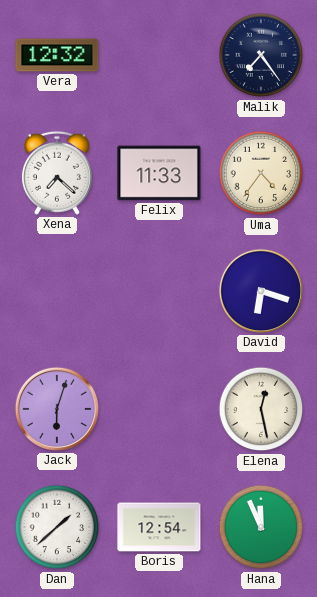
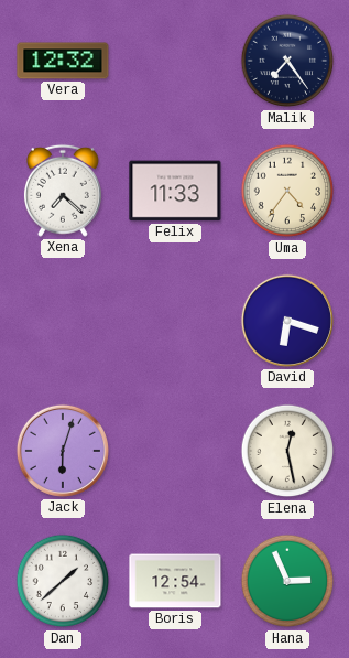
Hana: 11:56 -> 2:56 (287, 581)
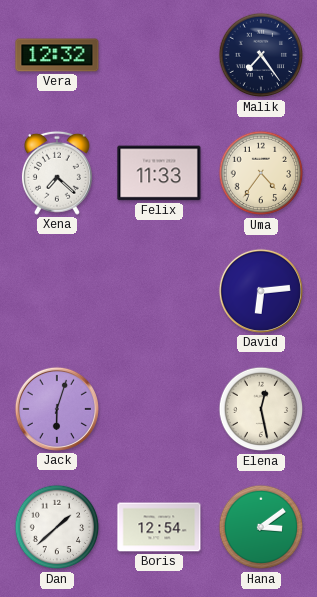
David: 6:18 -> 6:14 (261, 291)
Hana: 2:56 -> 3:09 (261, 527)
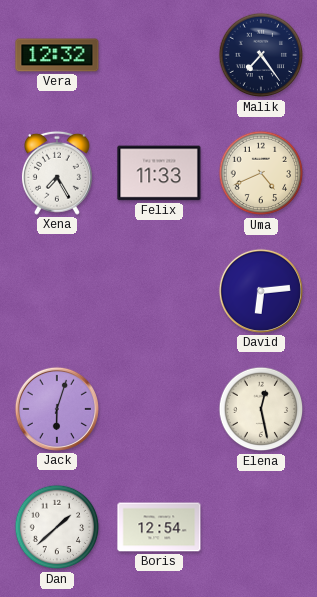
Xena: 7:22 -> 7:25 (57, 173)
Uma: 4:36 -> 4:41 (261, 173)
Hana: 3:09 -> none (261, 527)
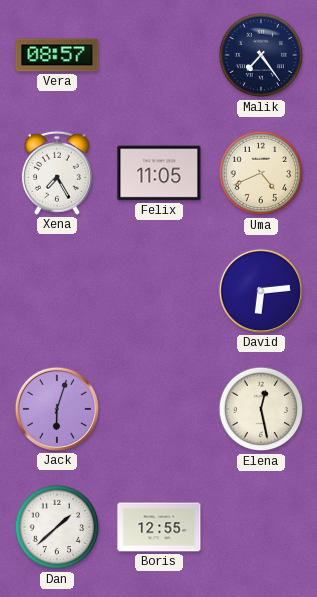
Vera: 12:32 -> 08:57 (57, 55)
Felix: 11:33 -> 11:05 (159, 173)
Boris: 12:54 -> 12:55 (159, 527)
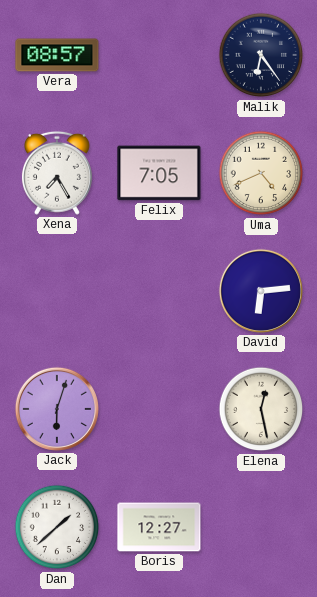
Malik: 7:24 -> 6:24 (261, 55)
Felix: 11:05 -> 7:05 (159, 173)
Boris: 12:55 -> 12:27 (159, 527)
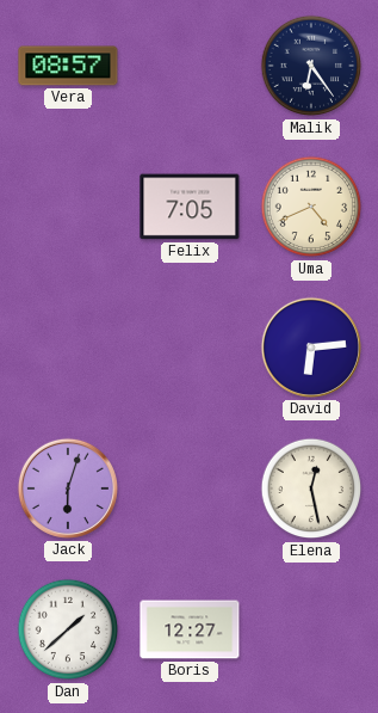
Xena: 7:25 -> none (57, 173)
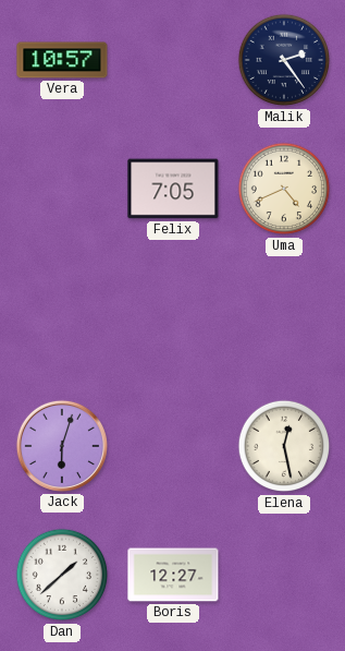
Vera: 08:57 -> 10:57 (62, 60)
Malik: 6:24 -> 2:24 (284, 60)
David: 6:14 -> none (311, 348)
